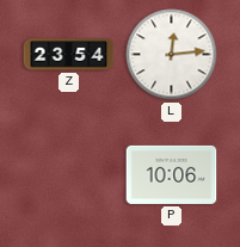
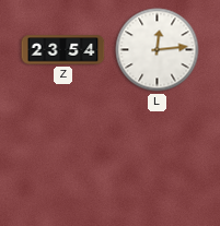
P: 10:06 -> none (172, 174)
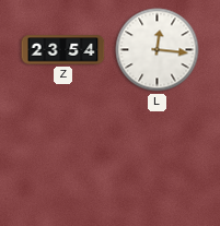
L: 12:14 -> 12:16 (158, 50)
